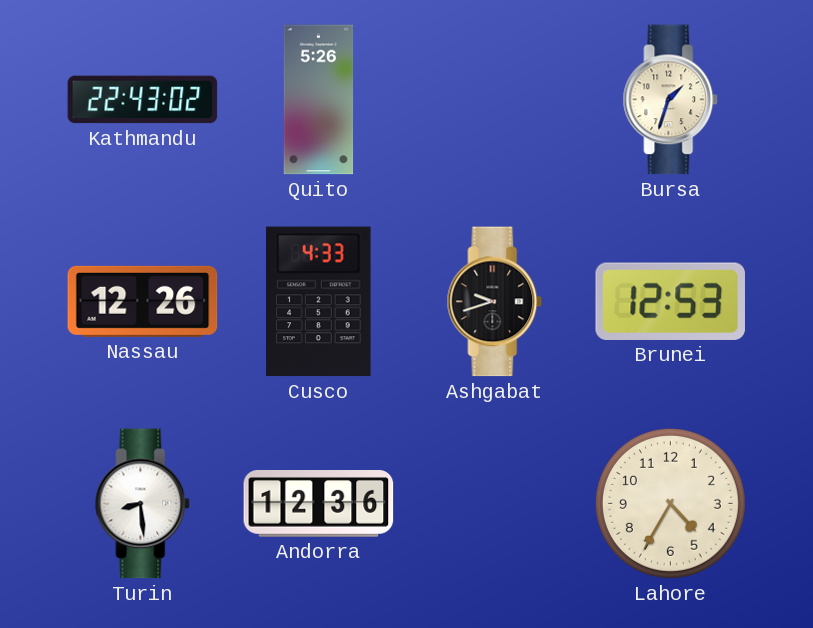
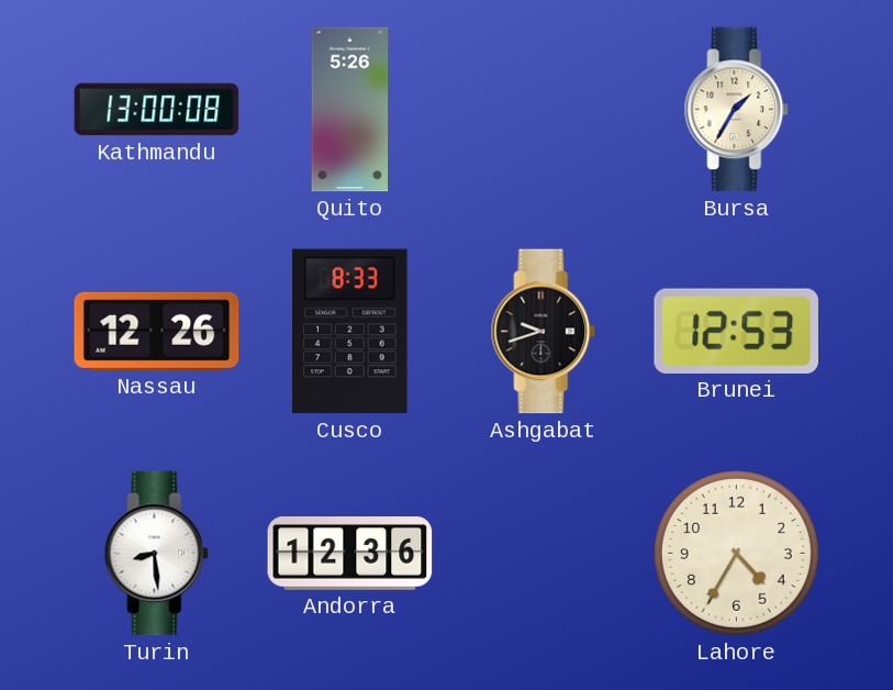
Kathmandu: 22:43 -> 13:00 (157, 110)
Bursa: 1:33 -> 1:35 (737, 110)
Cusco: 4:33 -> 8:33 (350, 332)
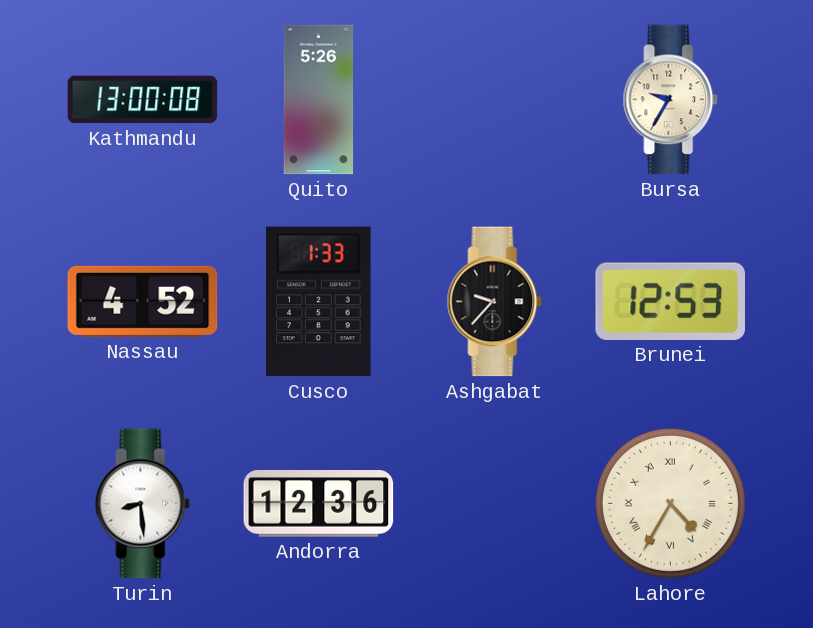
Bursa: 1:35 -> 9:35 (671, 100)
Nassau: 12:26 -> 4:52 (143, 301)
Cusco: 8:33 -> 1:33 (319, 302)
Ashgabat: 9:42 -> 9:37 (495, 302)
Lahore numerals: Arabic -> Roman (670, 503)
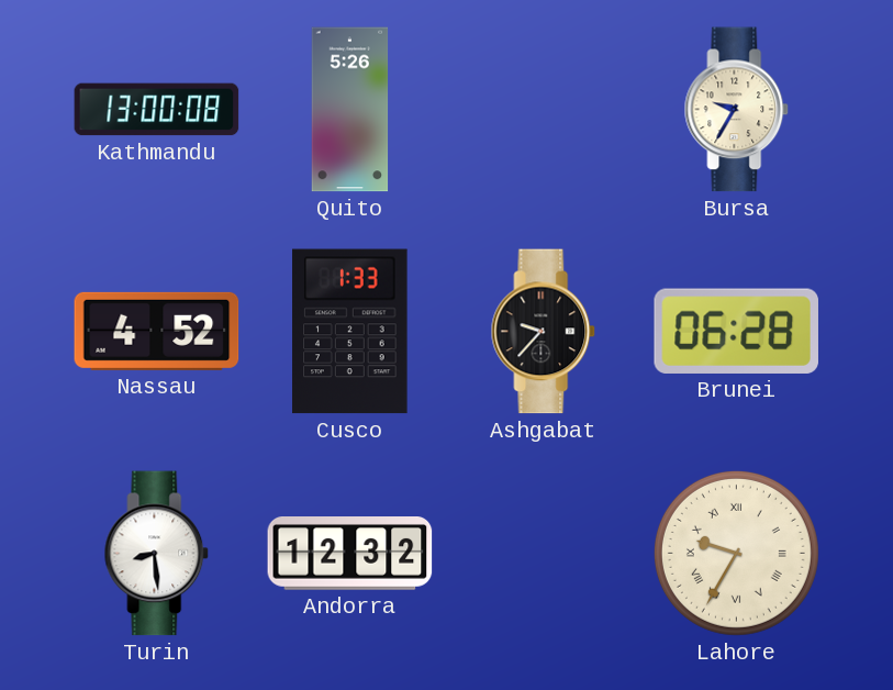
Brunei: 12:53 -> 06:28 (736, 331)
Andorra: 12:36 -> 12:32 (350, 554)
Lahore: 4:35 -> 9:35 (736, 553)
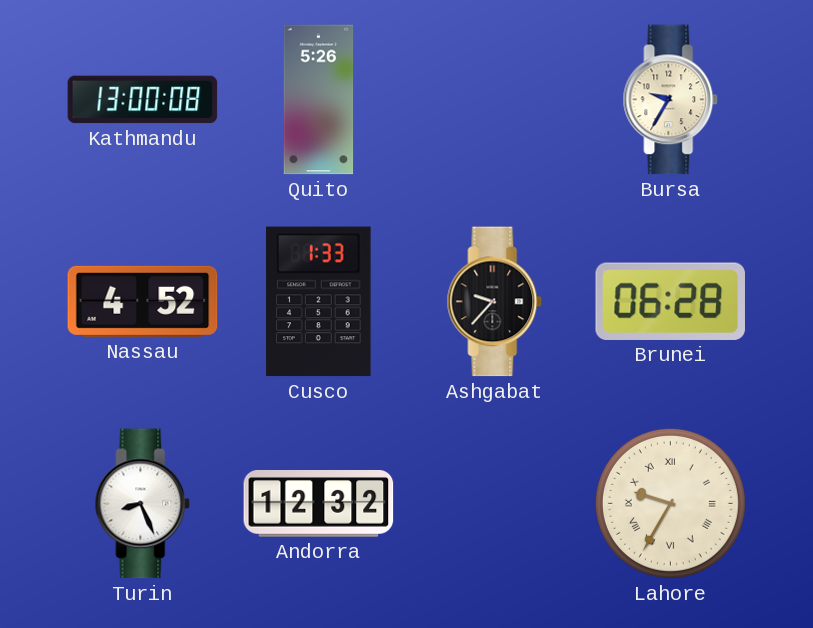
Turin: 8:29 -> 8:26 (143, 504)
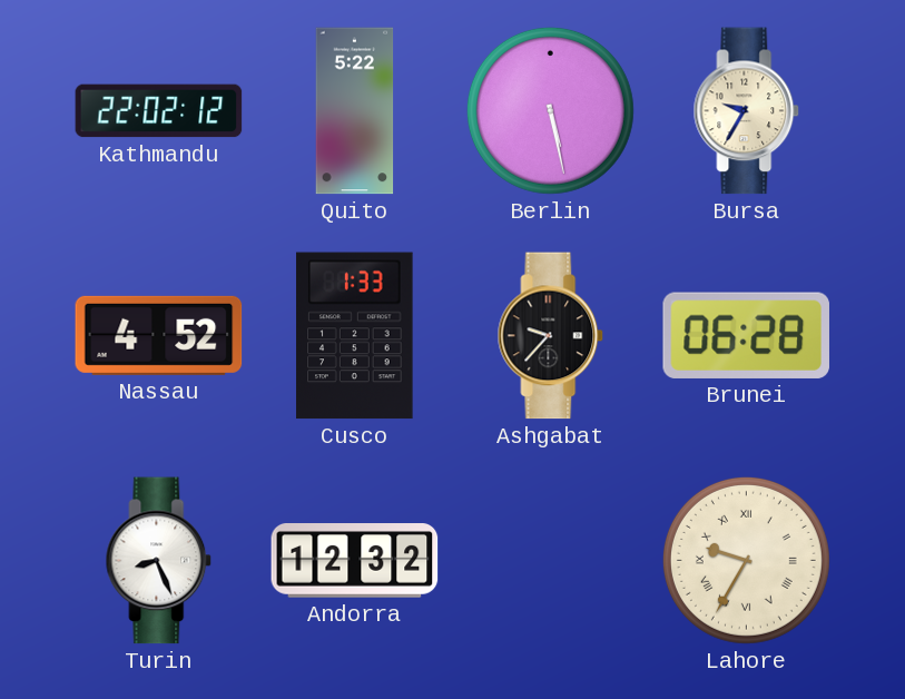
Kathmandu: 13:00 -> 22:02 (159, 111)
Quito: 5:26 -> 5:22 (355, 111)
Berlin: none -> 5:28 (550, 110)
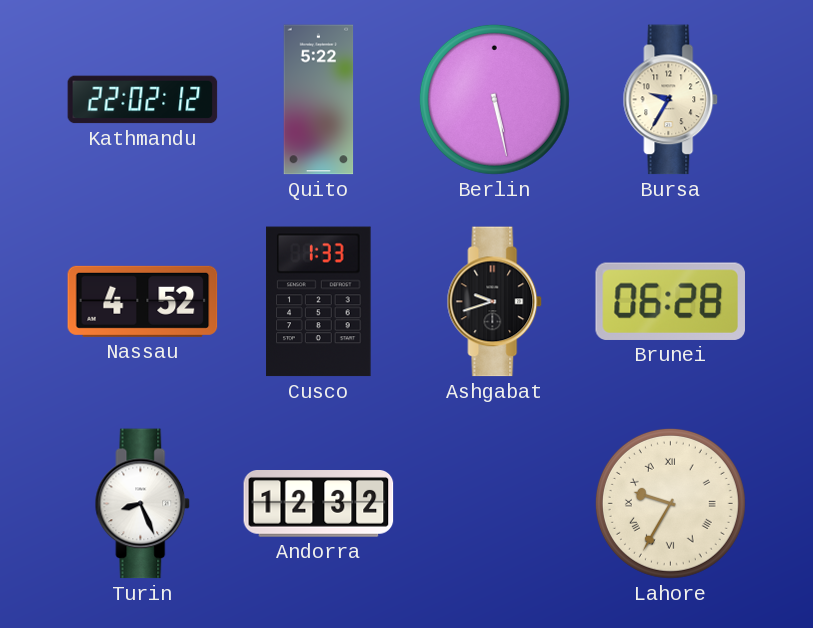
Ashgabat: 9:37 -> 9:42 (495, 302)
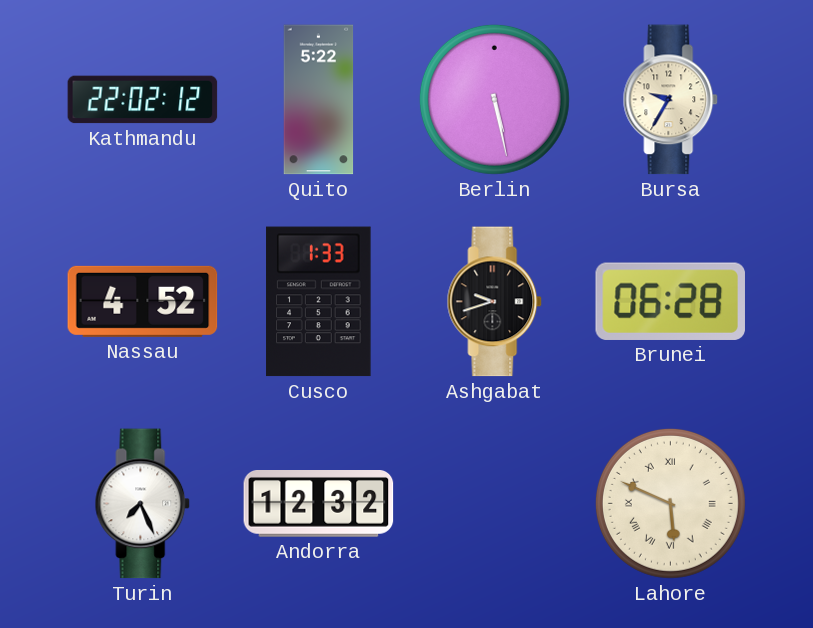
Turin: 8:26 -> 7:26 (143, 504)
Lahore: 9:35 -> 5:49 (670, 503)
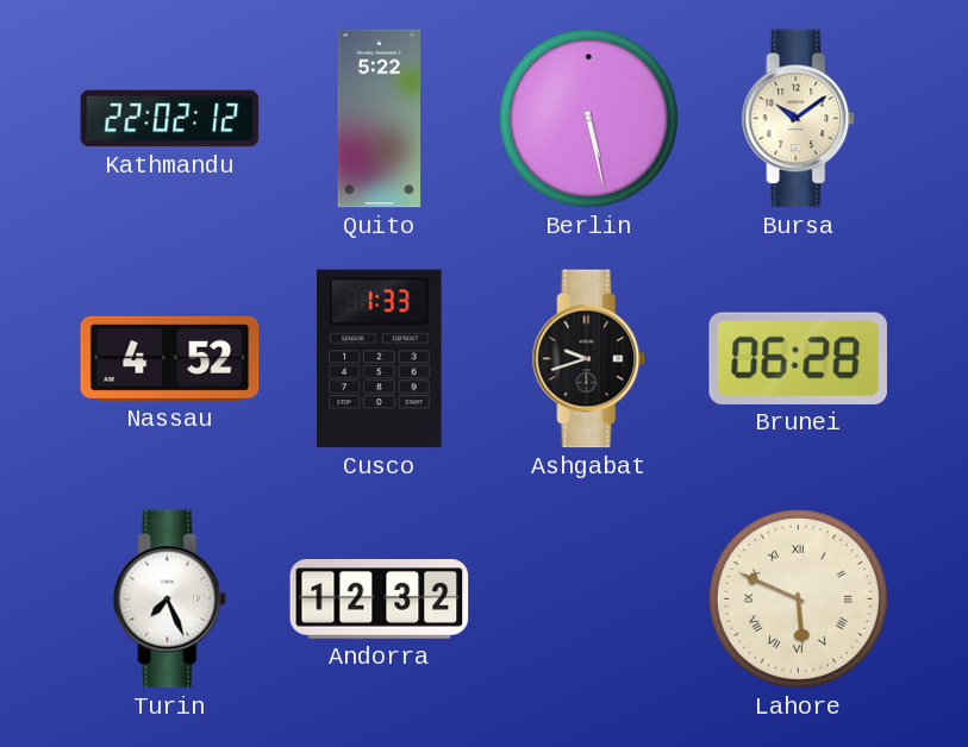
Bursa: 9:35 -> 10:09 (799, 119)
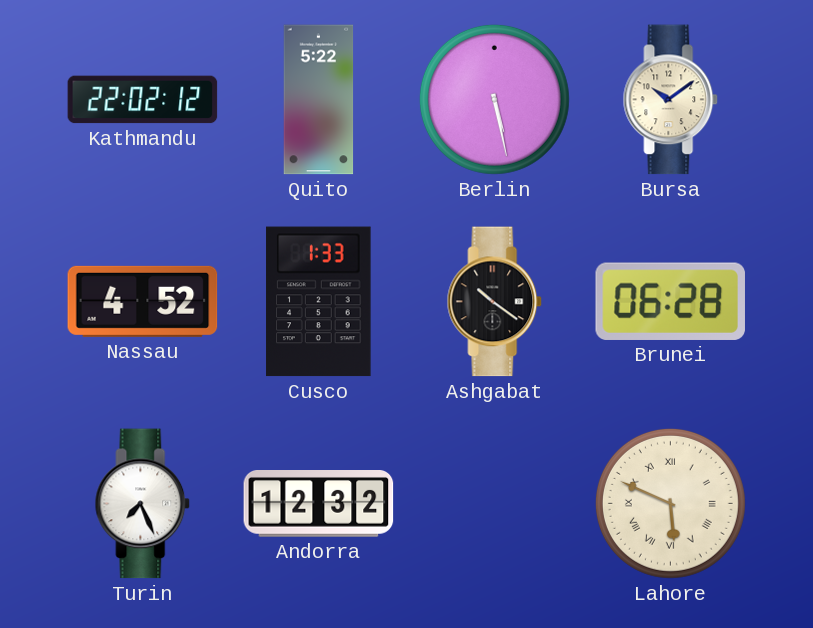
Ashgabat: 9:42 -> 10:21 (495, 302)
